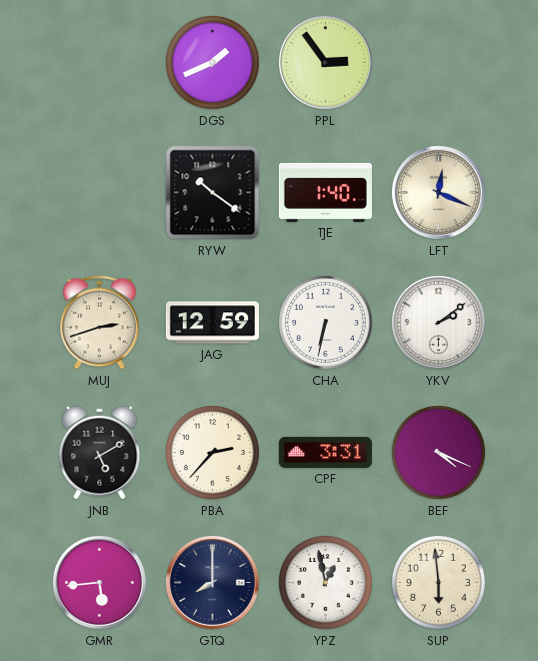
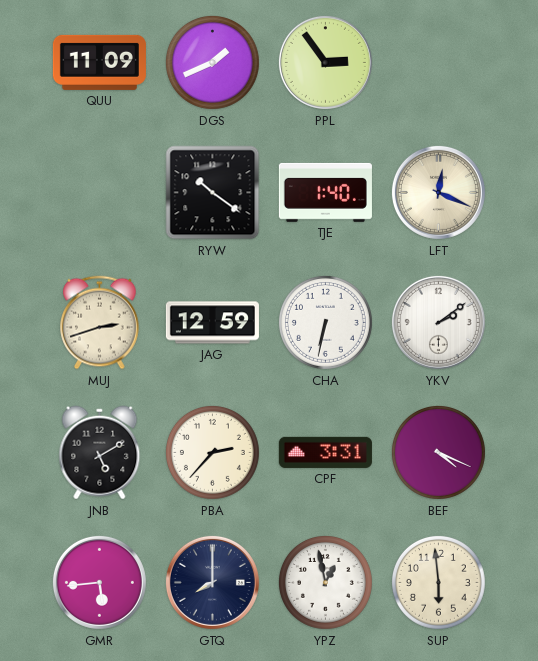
QUU: none -> 11:09 (99, 62)
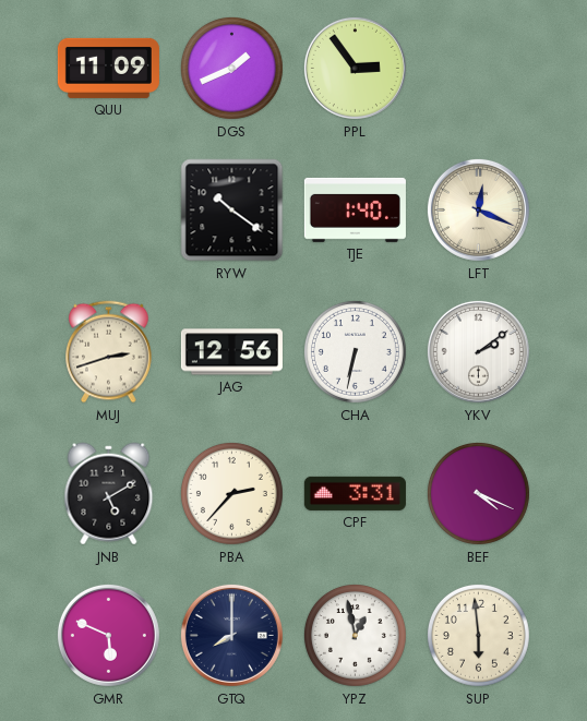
JAG: 12:59 -> 12:56 (231, 352)
GMR: 5:44 -> 5:49 (108, 635)
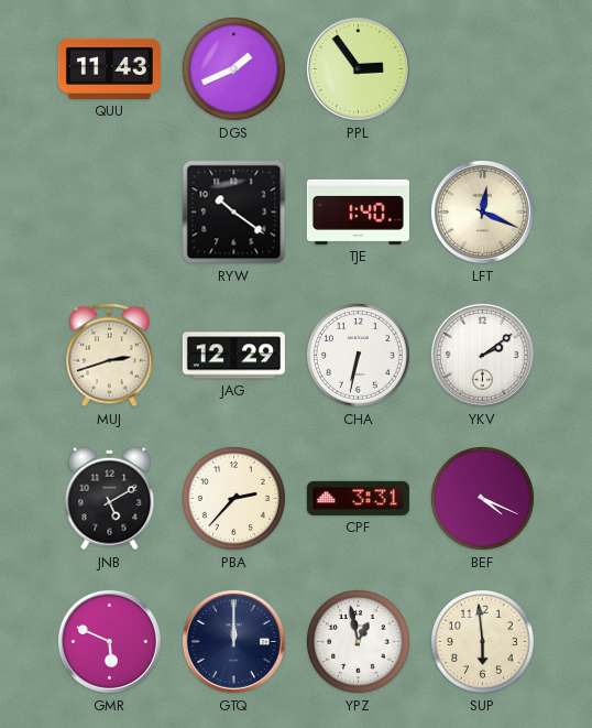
QUU: 11:09 -> 11:43 (109, 68)
JAG: 12:56 -> 12:29 (233, 356)
GTQ: 8:00 -> 12:00 (233, 641)
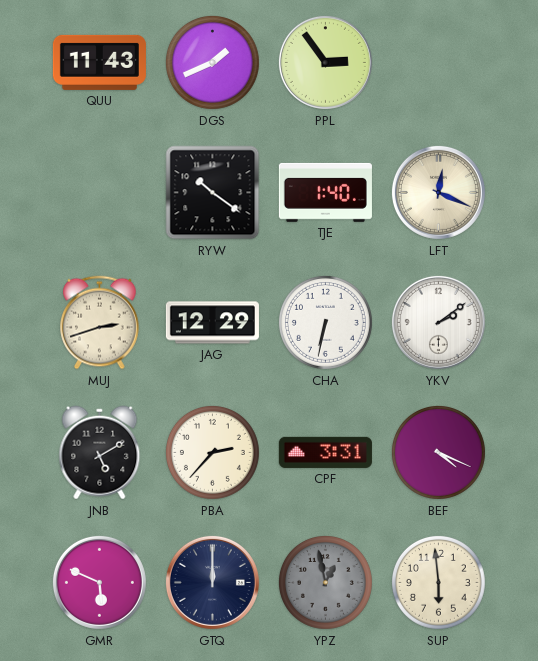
YPZ dial: white -> grey (325, 582)
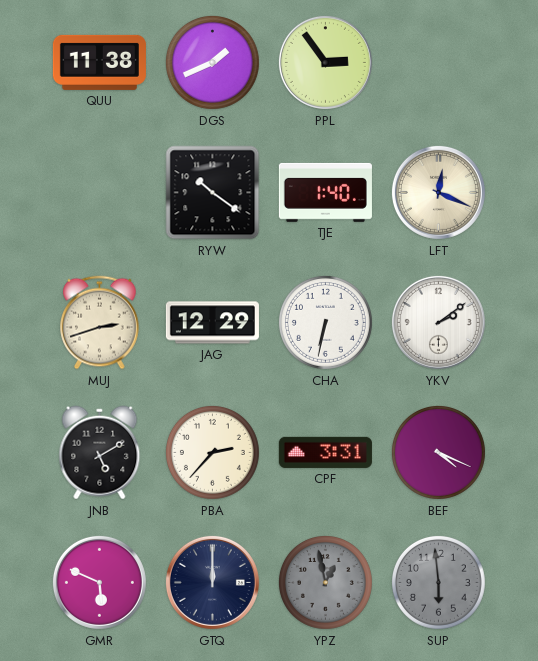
QUU: 11:43 -> 11:38 (99, 62)
SUP dial: cream -> grey (438, 582)
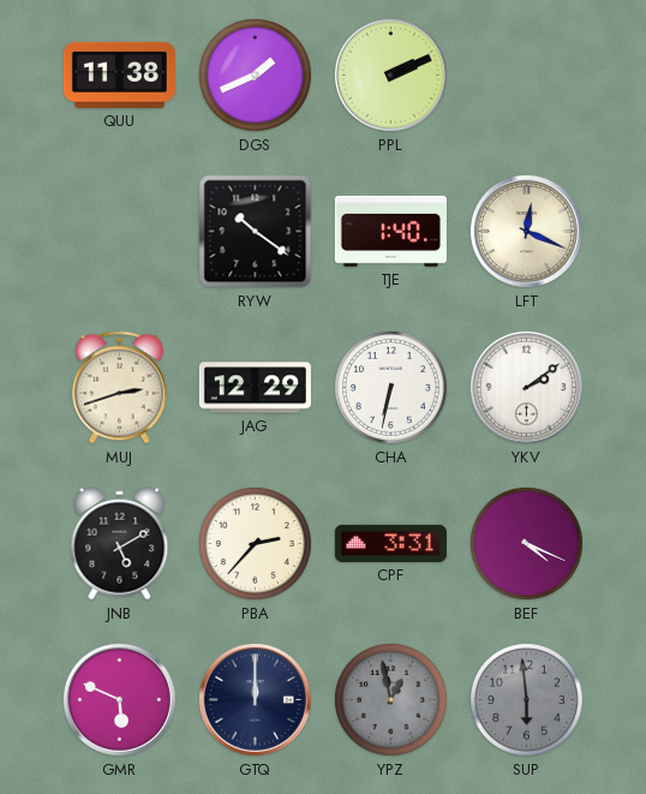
PPL: 2:54 -> 2:11 (390, 74)
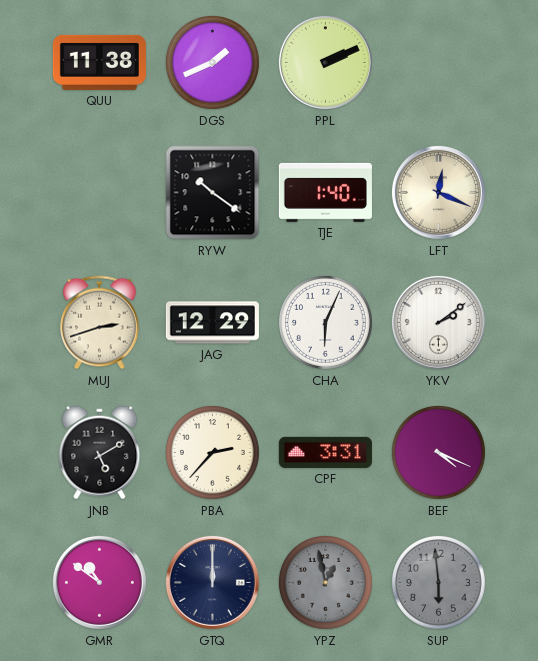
CHA: 6:32 -> 6:04 (325, 322)
GMR: 5:49 -> 10:51 (99, 582)
